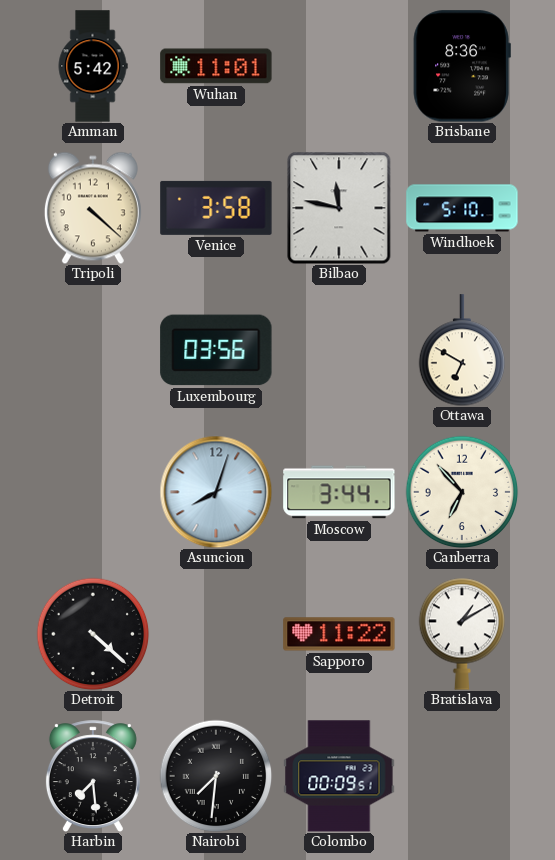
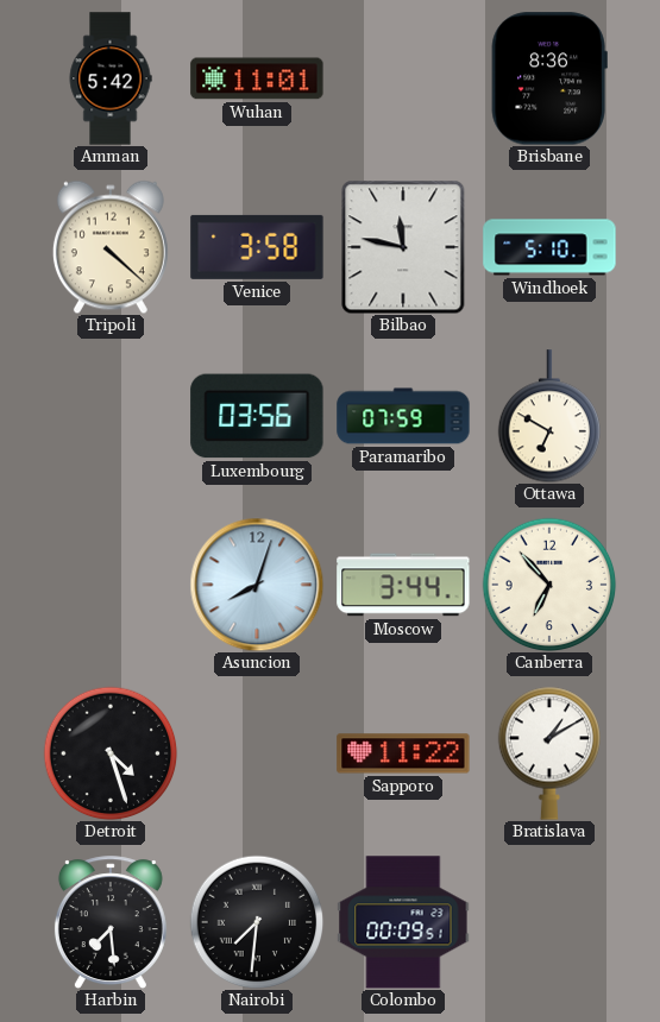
Paramaribo: none -> 07:59 (403, 416)
Detroit: 4:22 -> 4:27 (111, 753)
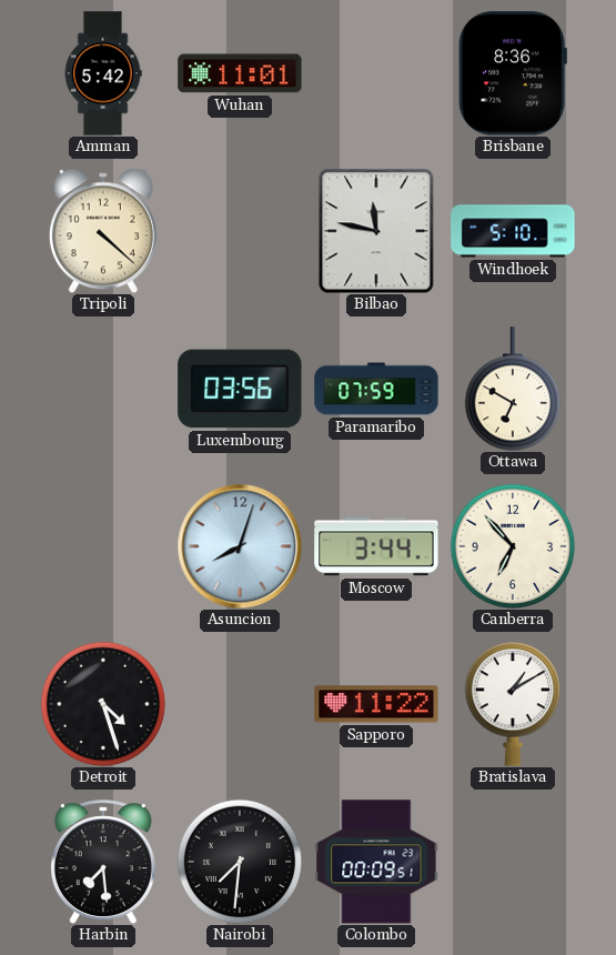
Venice: 3:58 -> none (257, 247)
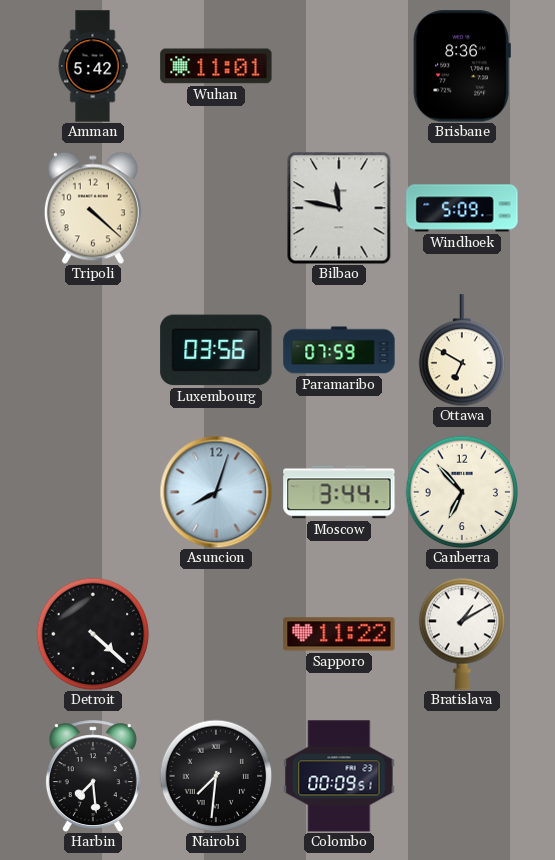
Windhoek: 5:10 -> 5:09 (462, 208)
Detroit: 4:27 -> 4:22 (93, 634)
